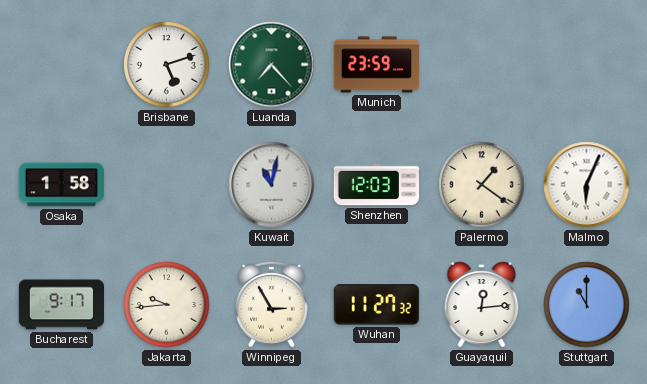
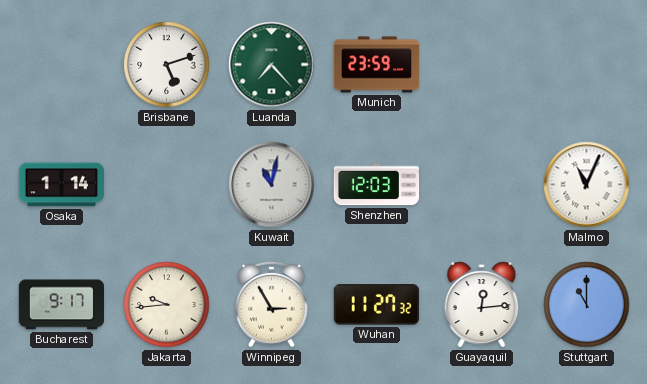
Osaka: 1:58 -> 1:14 (62, 185)
Palermo: 1:21 -> none (482, 185)
Malmo: 6:04 -> 11:04 (587, 185)
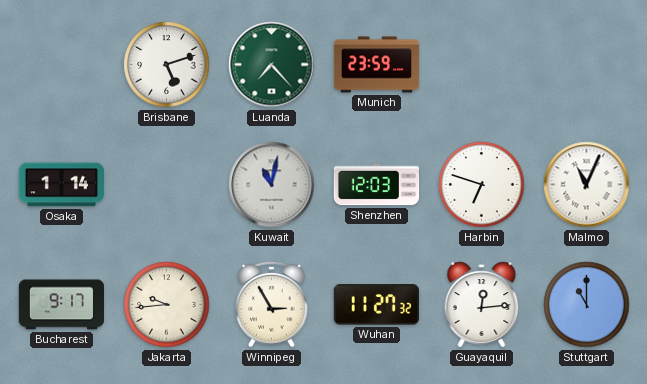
Harbin: none -> 6:48 (482, 185)
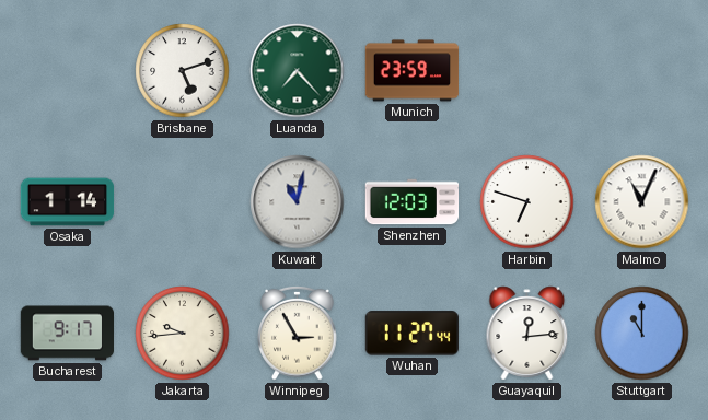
Wuhan: 11:27:32 -> 11:27:44 (411, 334)
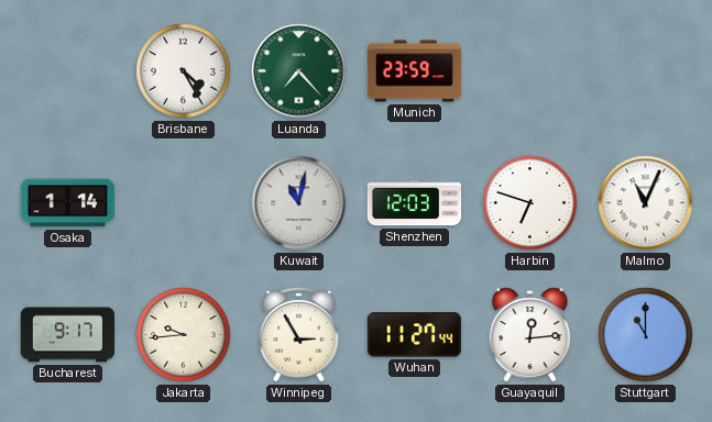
Brisbane: 5:12 -> 4:25 (184, 71)
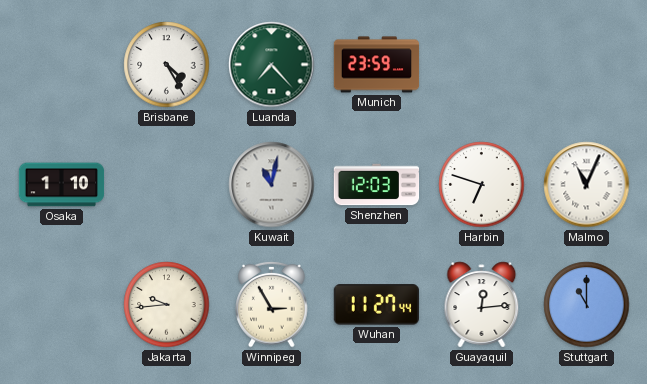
Osaka: 1:14 -> 1:10 (62, 185)
Bucharest: 9:17 -> none (67, 335)
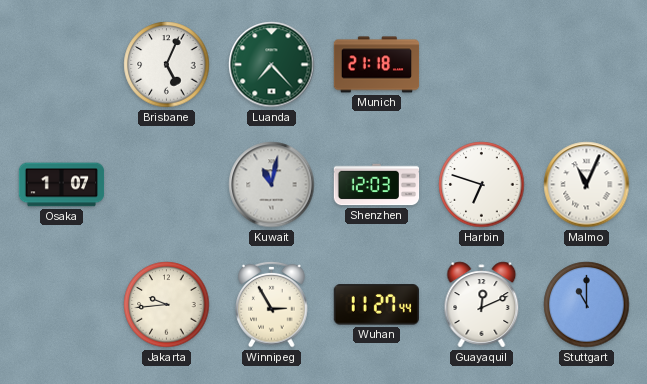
Brisbane: 4:25 -> 5:04 (167, 65)
Munich: 23:59 -> 21:18 (377, 65)
Osaka: 1:10 -> 1:07 (62, 185)
Guayaquil: 12:14 -> 12:11 (482, 305)
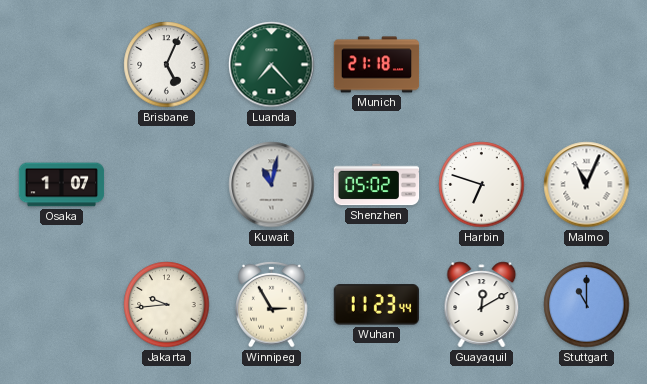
Shenzhen: 12:03 -> 05:02 (377, 185)
Wuhan: 11:27 -> 11:23 (376, 305)
Guayaquil: 12:11 -> 12:10 (482, 305)
